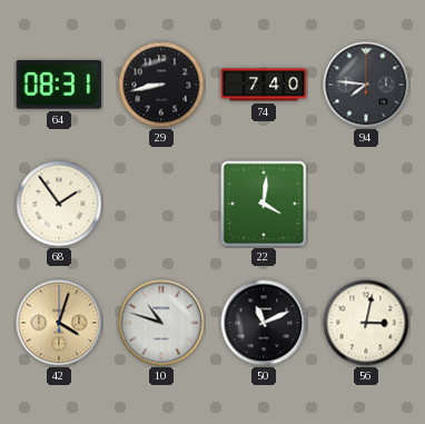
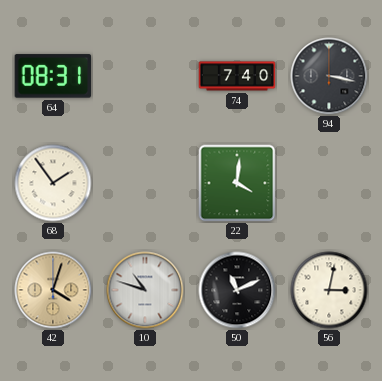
29: 8:43 -> none (161, 85)
94: 7:46 -> 3:17 (329, 76)
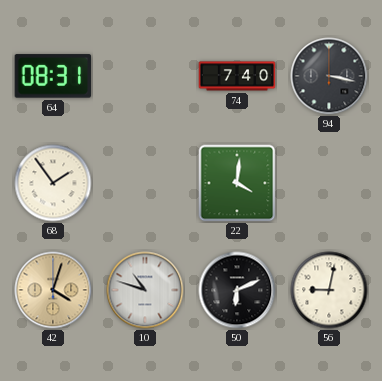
50: 11:11 -> 6:11 (237, 290)
56: 3:02 -> 9:02 (329, 290)
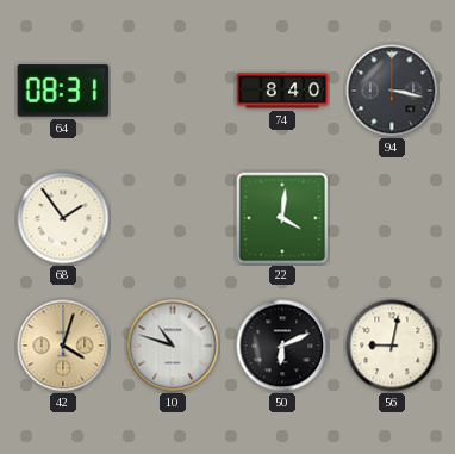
74: 7:40 -> 8:40 (282, 91)
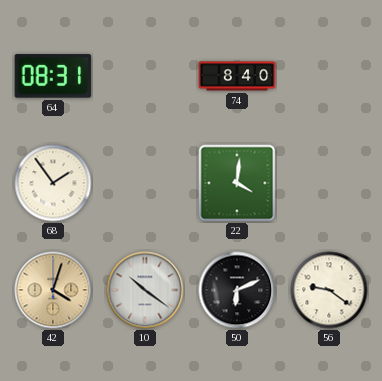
94: 3:17 -> none (392, 91)
10: 10:48 -> 10:21 (145, 290)
56: 9:02 -> 9:21 (329, 290)
